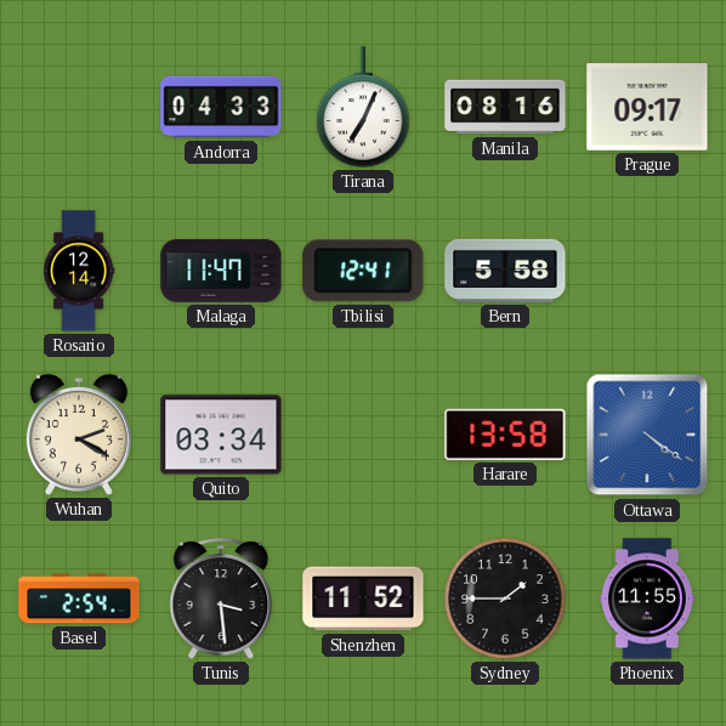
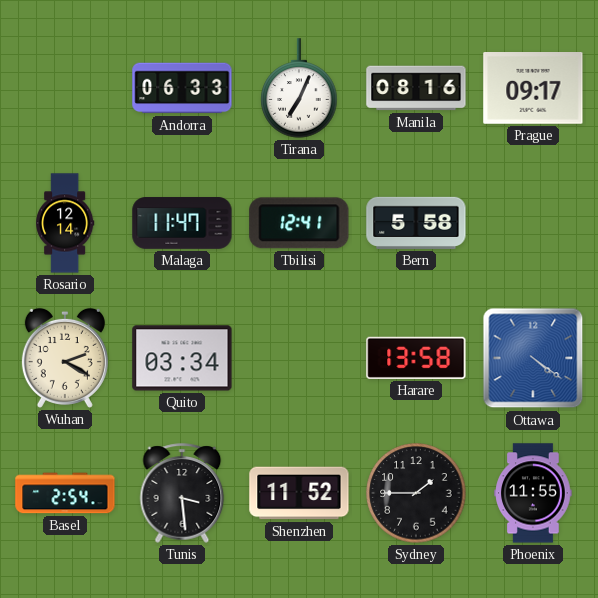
Andorra: 04:33 -> 06:33 (182, 88)
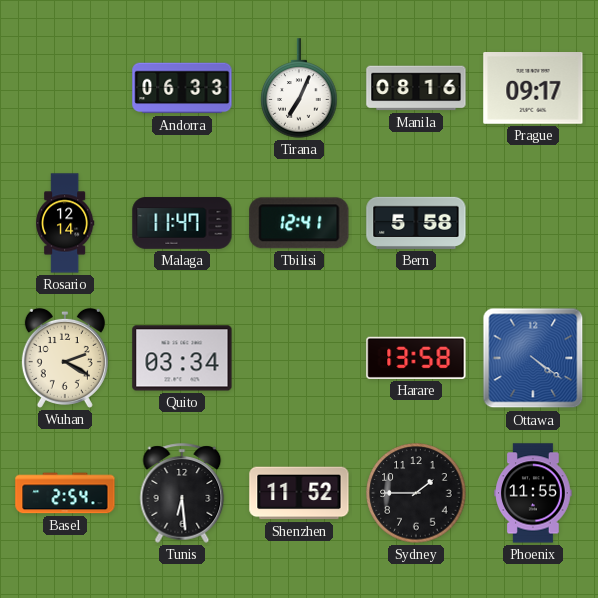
Tunis: 3:29 -> 6:29 (182, 493)
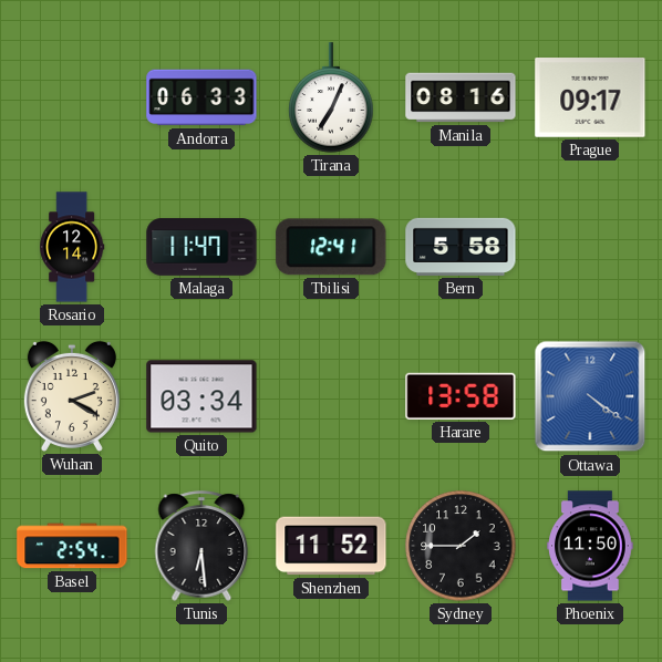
Phoenix: 11:55 -> 11:50 (590, 546)
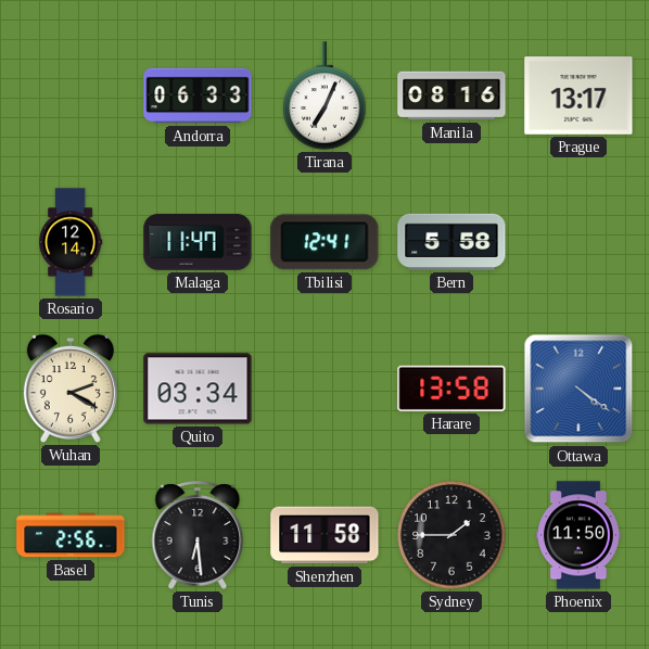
Prague: 09:17 -> 13:17 (578, 97)
Basel: 2:54 -> 2:56 (71, 535)
Shenzhen: 11:52 -> 11:58 (324, 535)
